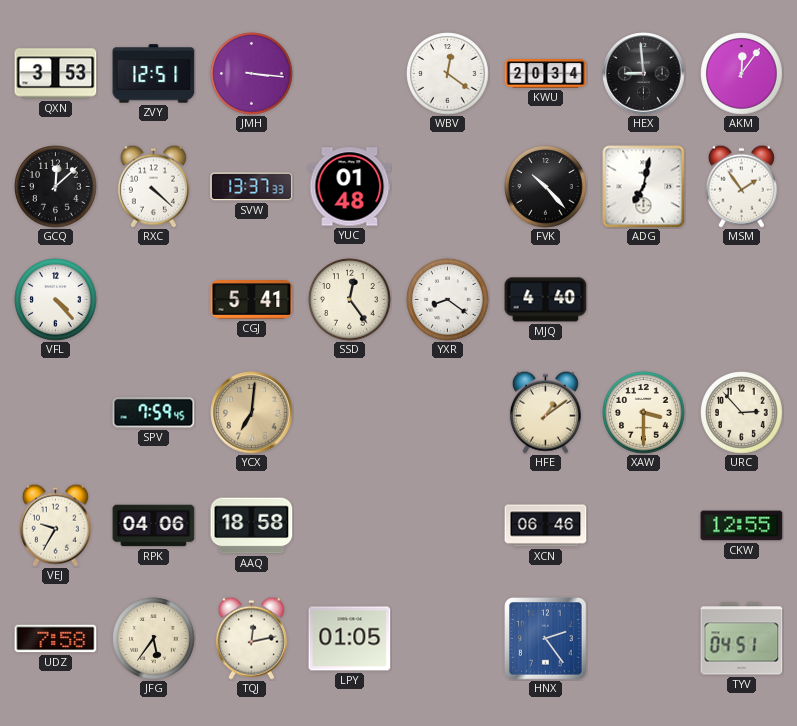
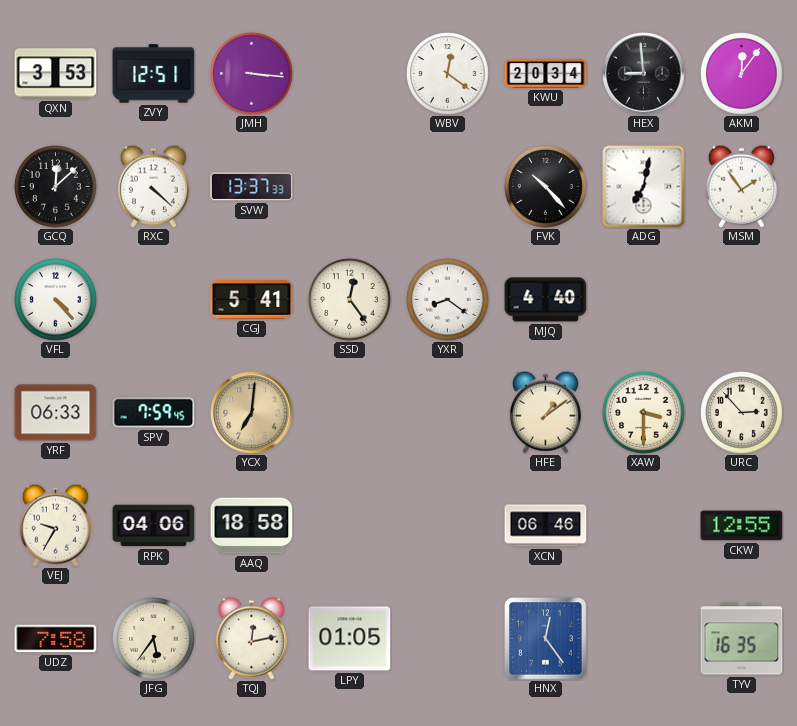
YUC: 01:48 -> none (350, 187)
YRF: none -> 06:33 (56, 413)
HNX: 2:24 -> 12:24 (546, 639)
TYV: 04:51 -> 16:35 (742, 639)
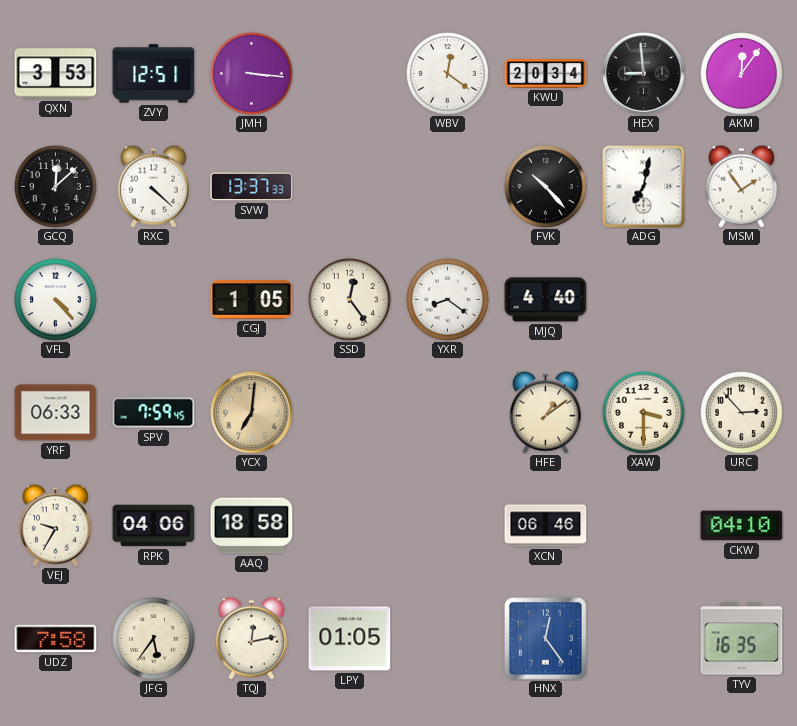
CGJ: 5:41 -> 1:05 (252, 300)
CKW: 12:55 -> 04:10 (742, 526)
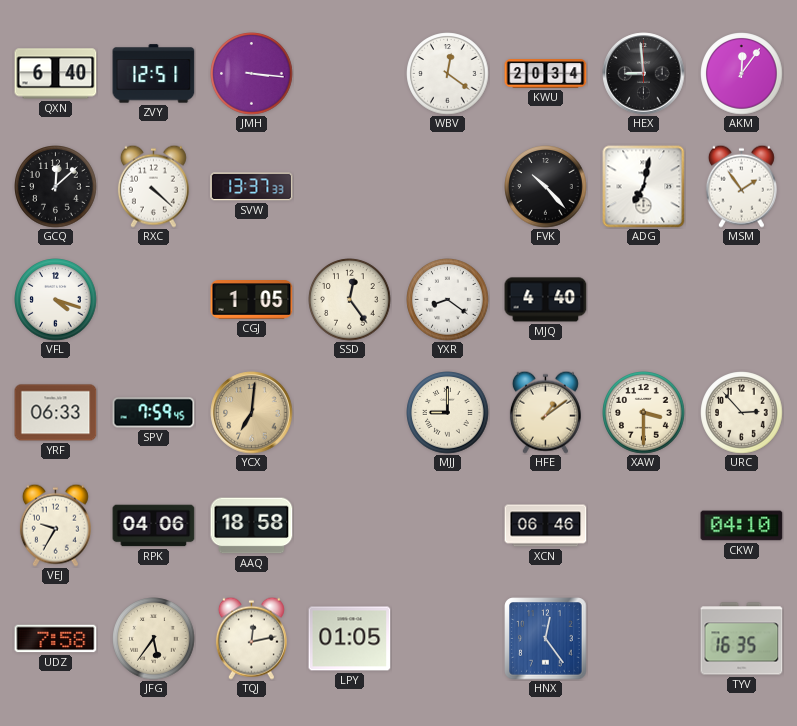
QXN: 3:53 -> 6:40 (56, 74)
VFL: 4:23 -> 4:18 (56, 300)
MJJ: none -> 9:00 (448, 413)
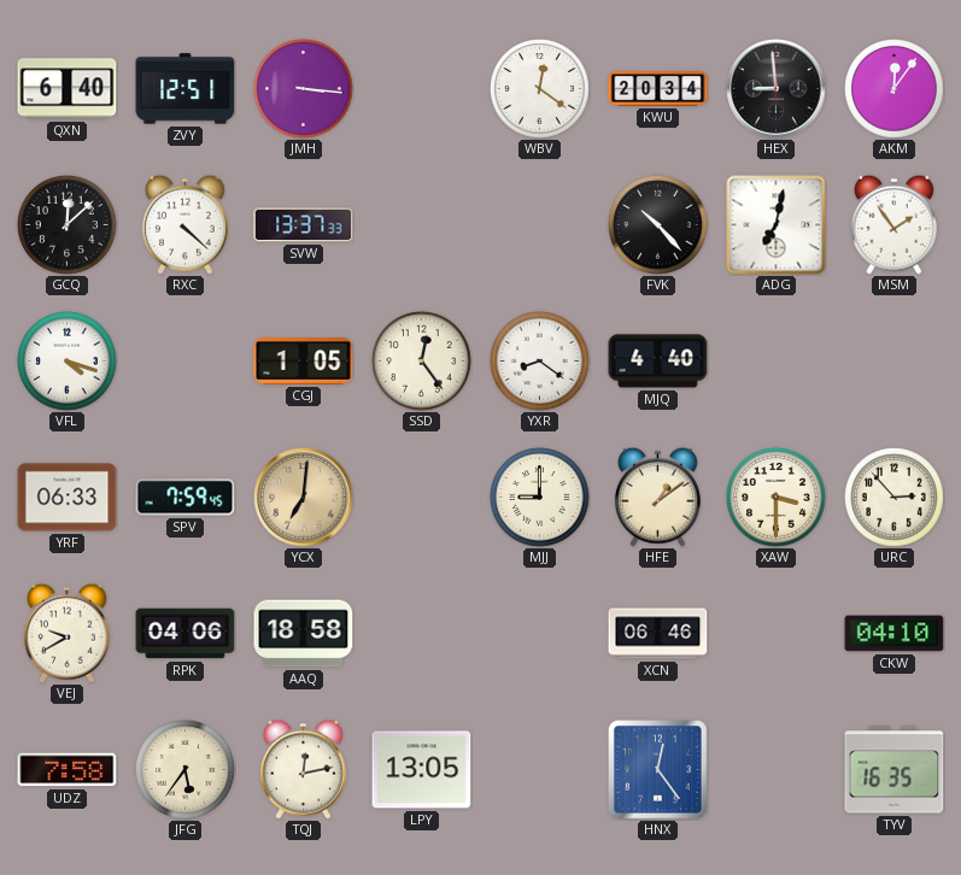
VEJ: 9:35 -> 9:40 (66, 633)
LPY: 01:05 -> 13:05 (422, 770)
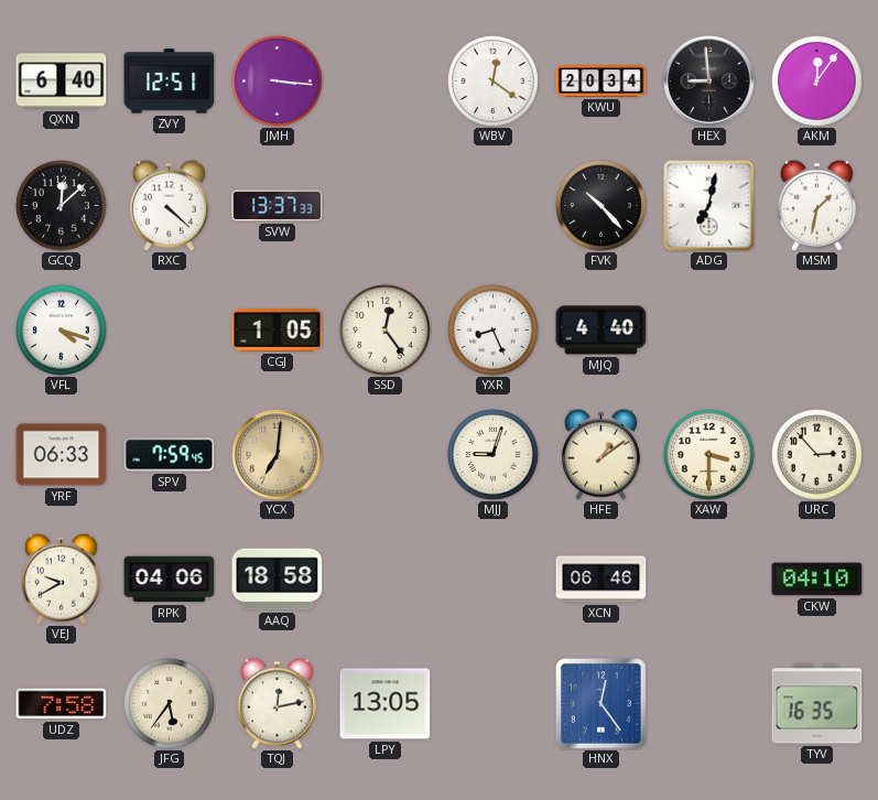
MSM: 1:54 -> 1:32 (816, 205)
YXR: 8:21 -> 8:26 (494, 331)
MJJ: 9:00 -> 9:03 (494, 455)
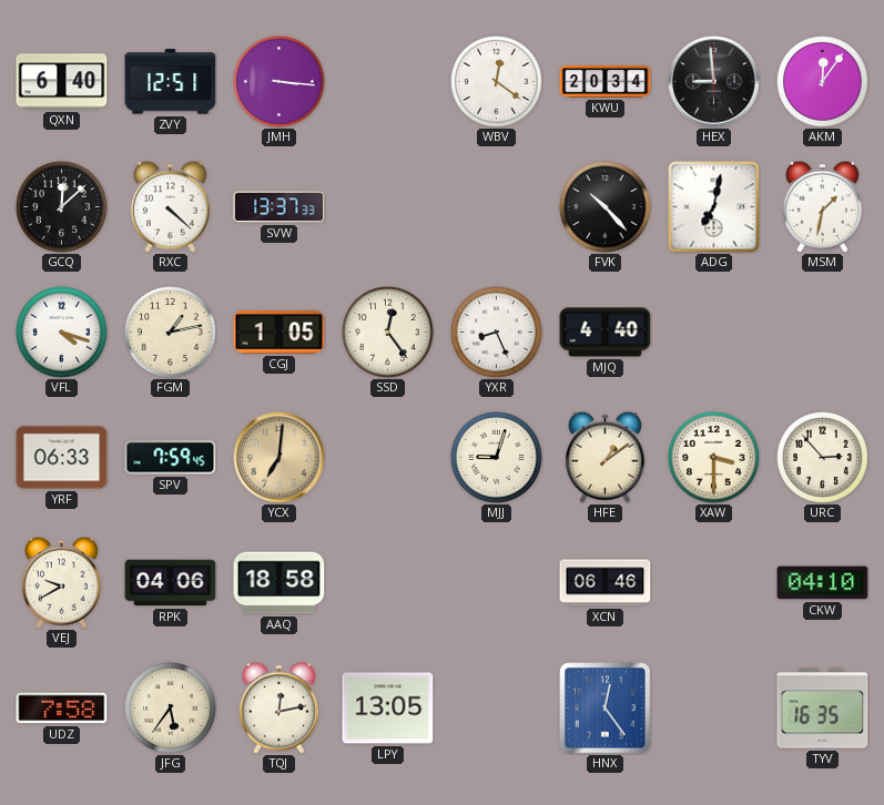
FGM: none -> 1:13 (171, 333)
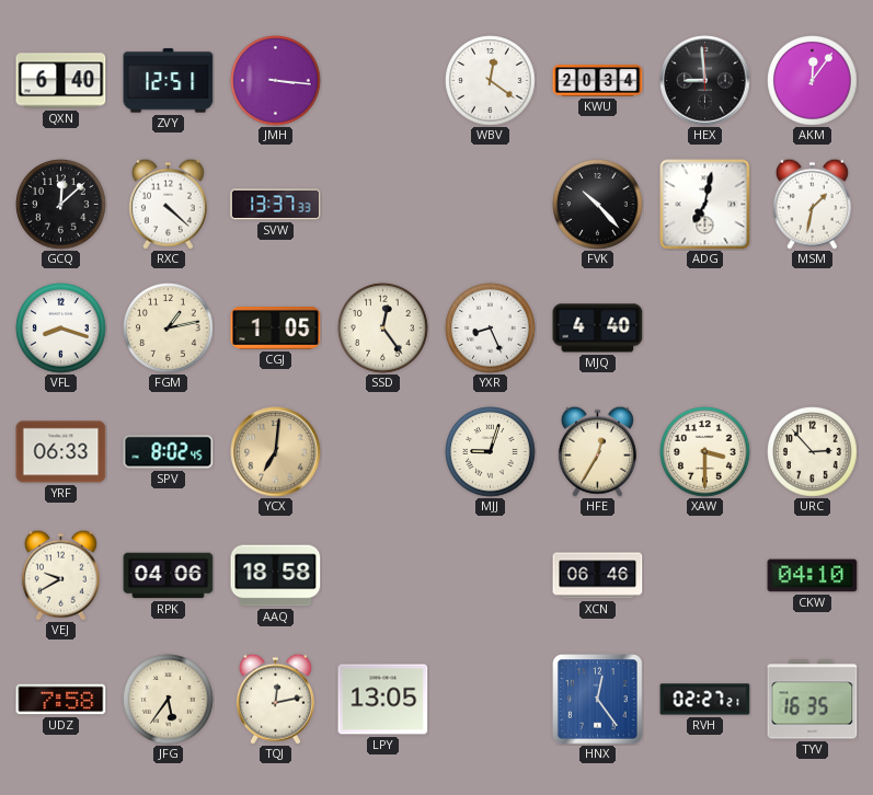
VFL: 4:18 -> 8:18 (61, 329)
SPV: 7:59 -> 8:02 (169, 452)
HFE: 1:09 -> 12:35 (597, 451)
RVH: none -> 02:27 (705, 700)
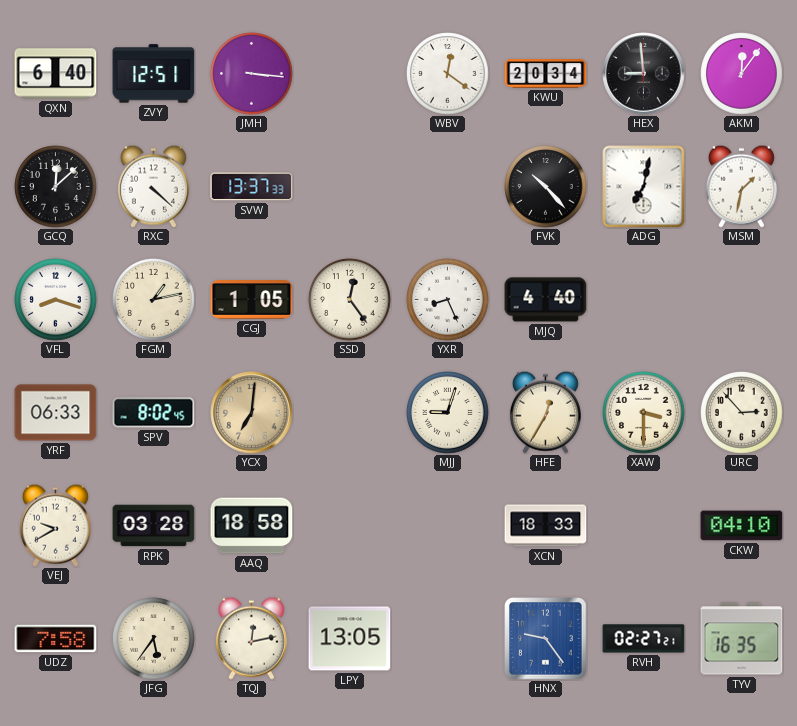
RPK: 04:06 -> 03:28 (154, 526)
XCN: 06:46 -> 18:33 (546, 526)
HNX: 12:24 -> 9:24 (546, 639)
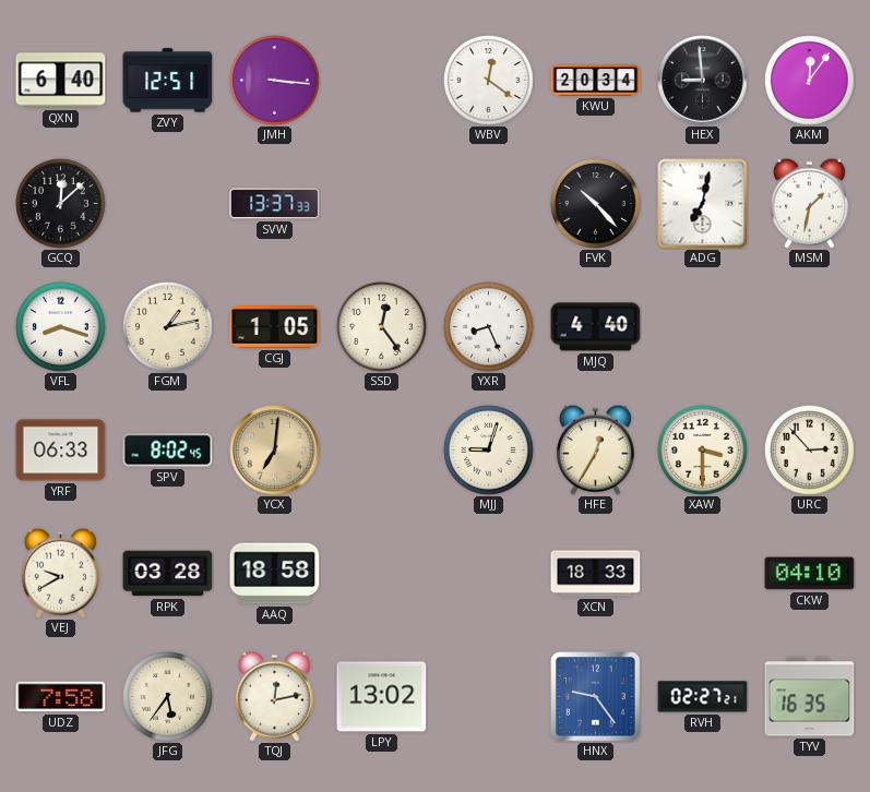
RXC: 4:22 -> none (153, 186)
LPY: 13:05 -> 13:02 (382, 697)
